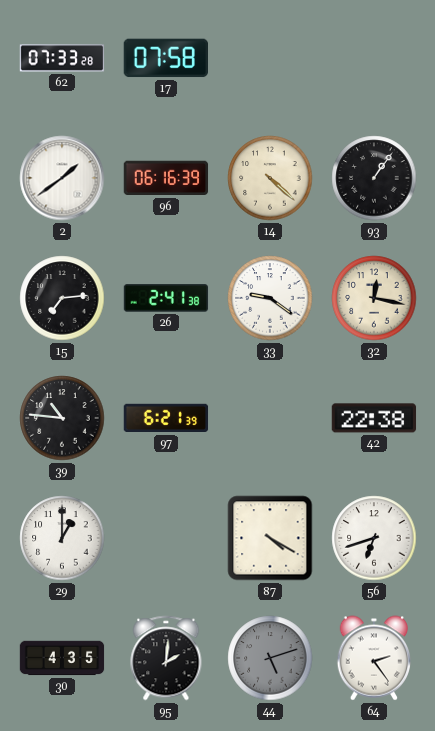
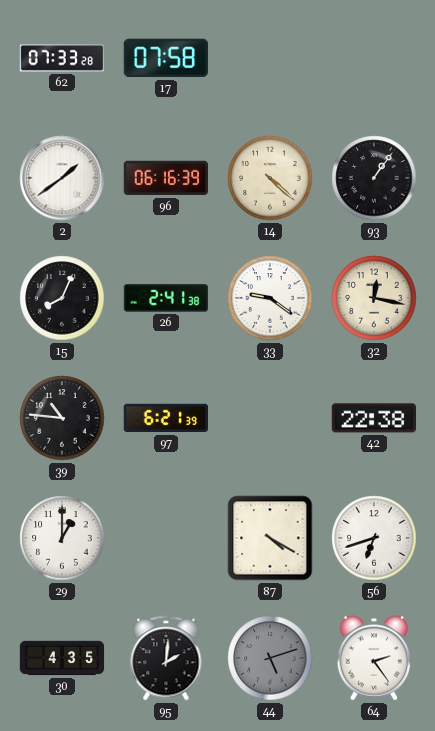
15: 7:14 -> 8:04 (62, 298)
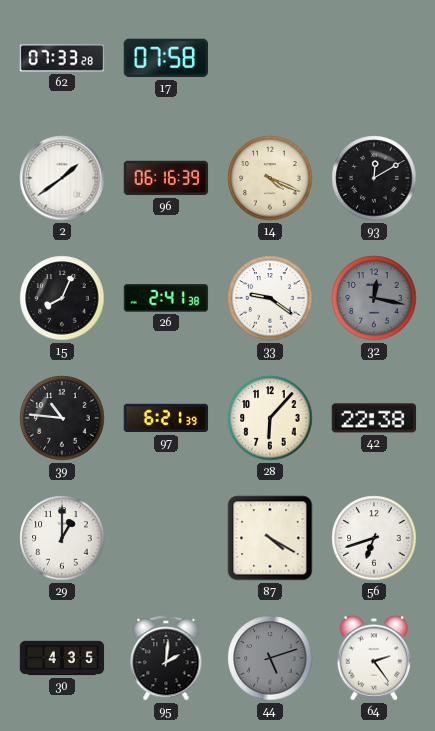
14: 4:22 -> 4:19 (270, 178)
93: 1:06 -> 12:10 (374, 178)
32 dial: cream -> grey (374, 298)
28: none -> 6:07 (270, 418)
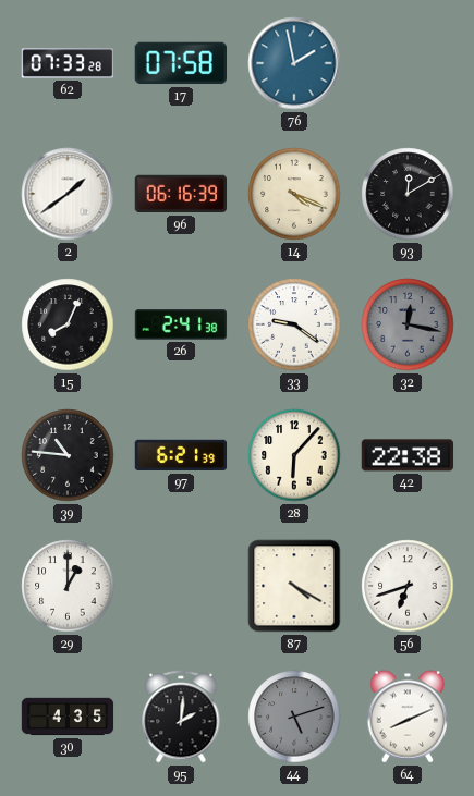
76: none -> 1:58 (294, 63)
64: 2:24 -> 8:11 (406, 717)
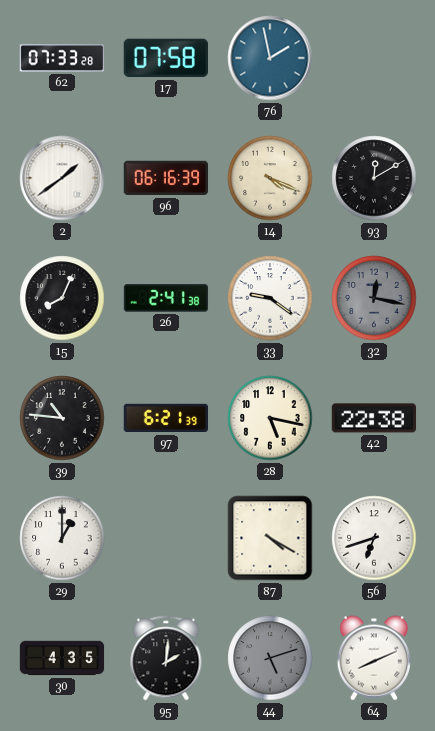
28: 6:07 -> 5:17 (270, 418)
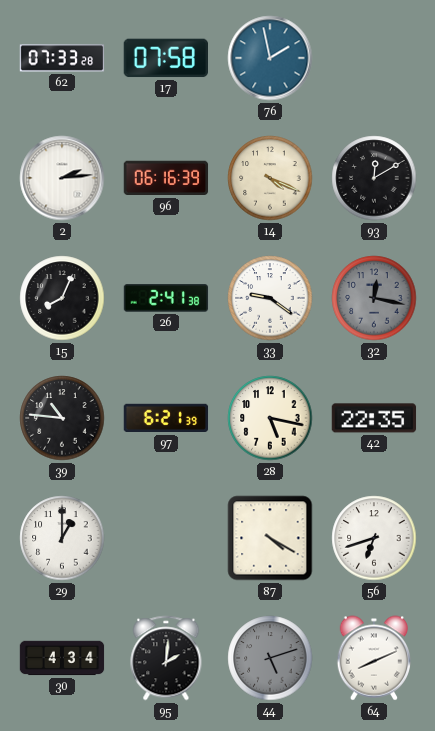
2: 1:39 -> 2:14 (62, 178)
42: 22:38 -> 22:35 (374, 418)
30: 4:35 -> 4:34 (62, 658)
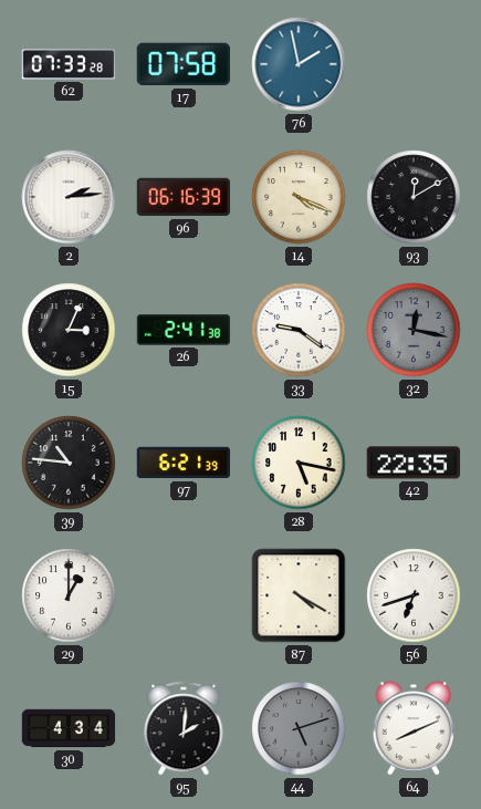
15: 8:04 -> 3:04 (69, 330)
